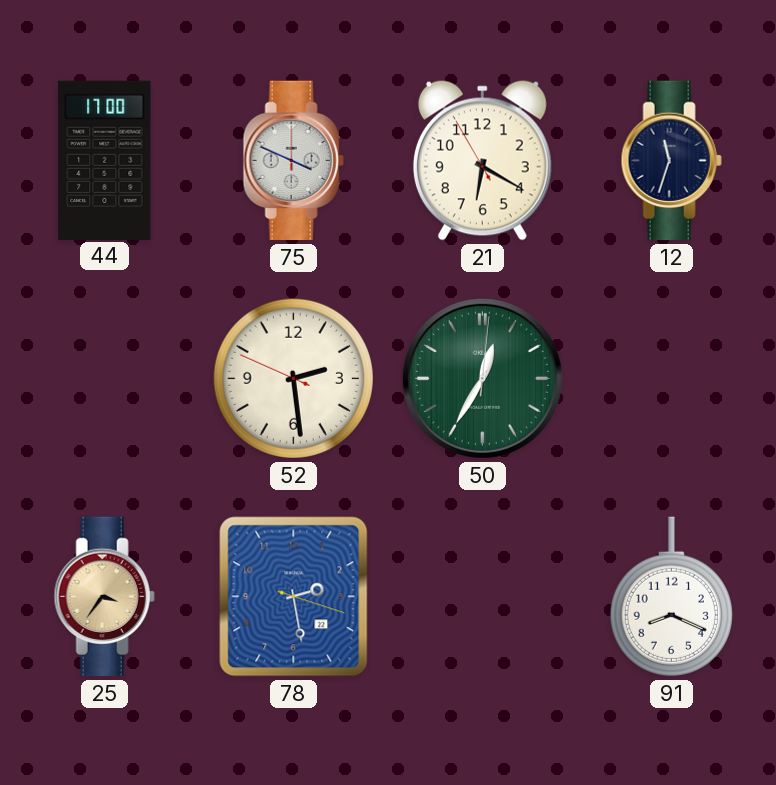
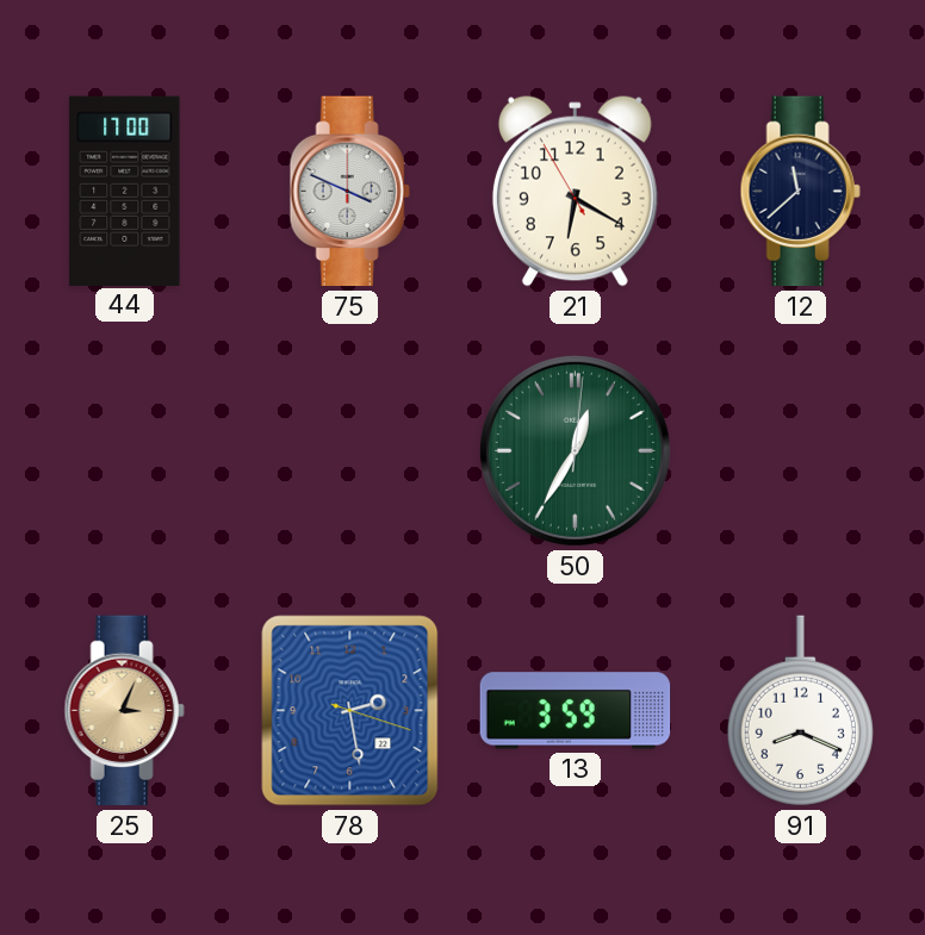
12: 11:33 -> 11:38 (800, 192)
52: 2:28 -> none (293, 378)
25: 3:36 -> 3:04 (124, 711)
13: none -> 3:59 (576, 711)
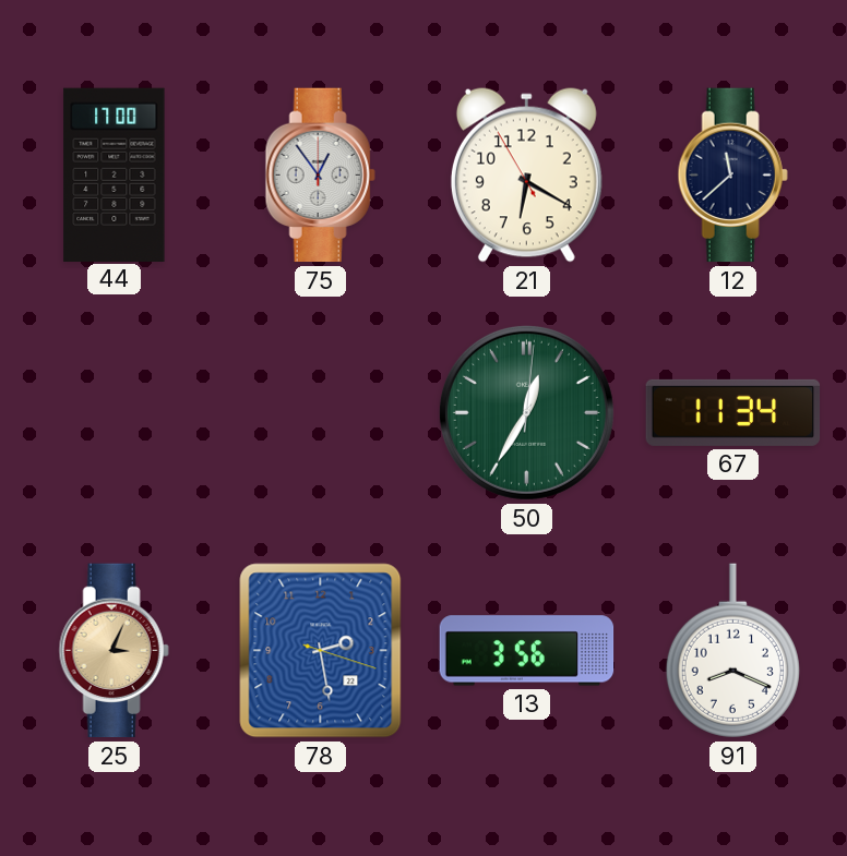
75: 3:49 -> 12:54 (320, 176)
67: none -> 11:34 (733, 412)
13: 3:59 -> 3:56 (527, 651)
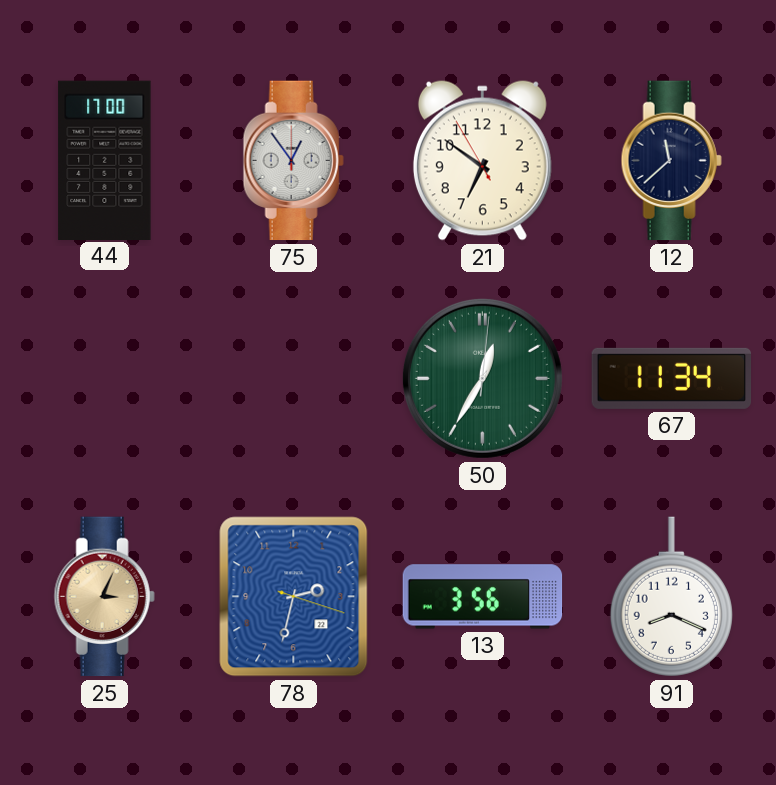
21: 6:19 -> 6:50 (482, 161)
78: 2:28 -> 2:32 (294, 597)
